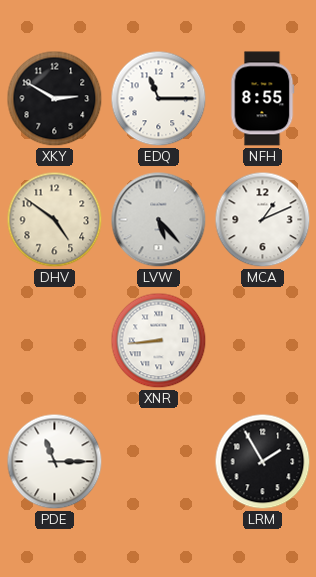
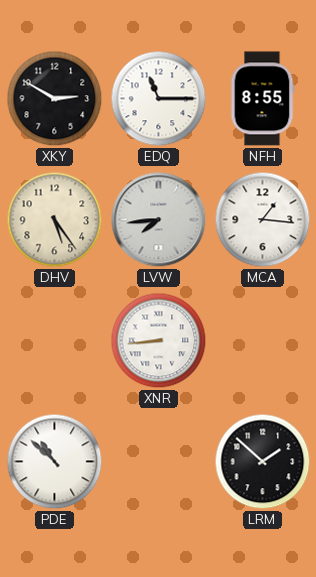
DHV: 4:51 -> 5:24 (55, 220)
LVW: 5:23 -> 7:44 (159, 220)
MCA: 1:11 -> 1:16 (263, 220)
PDE: 11:15 -> 10:52 (55, 462)
LRM: 1:55 -> 1:52 (263, 462)
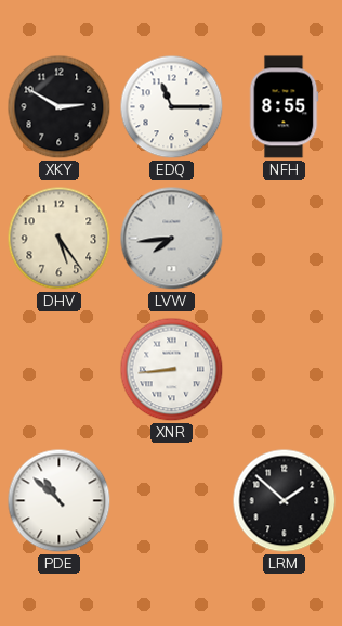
MCA: 1:16 -> none (263, 220)
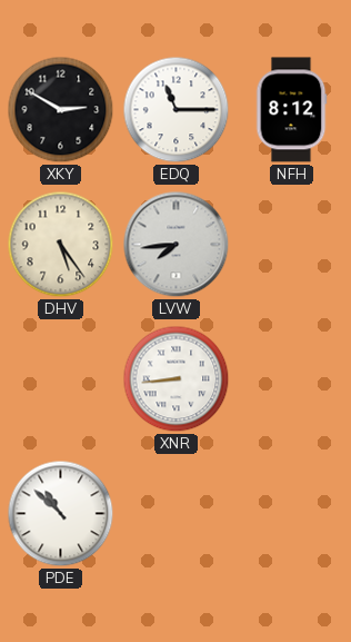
NFH: 8:55 -> 8:12 (291, 110)
LRM: 1:52 -> none (285, 501)
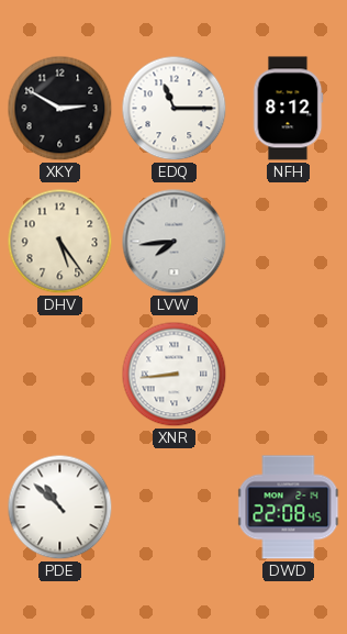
DWD: none -> 22:08 (289, 508)
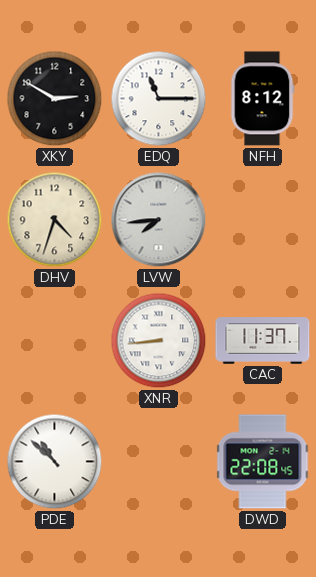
DHV: 5:24 -> 4:33 (55, 220)
CAC: none -> 11:37 (263, 341)
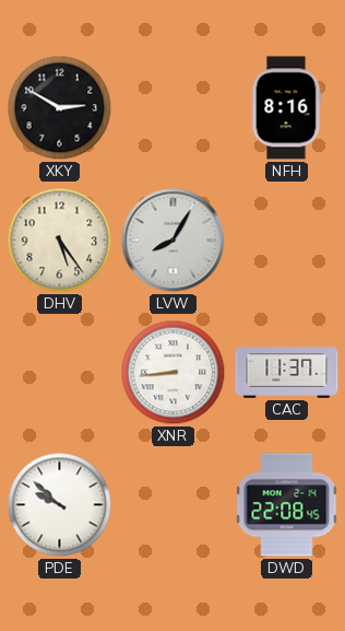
EDQ: 11:15 -> none (159, 99)
NFH: 8:12 -> 8:16 (286, 108)
DHV: 4:33 -> 5:24 (60, 241)
LVW: 7:44 -> 8:05 (174, 241)
PDE: 10:52 -> 9:52 (60, 505)
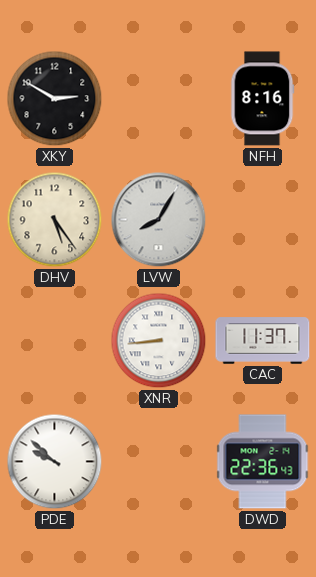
DWD: 22:08 -> 22:36 (263, 462)
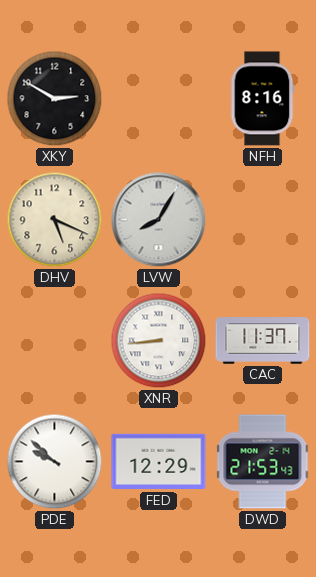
DHV: 5:24 -> 5:19 (55, 220)
FED: none -> 12:29 (159, 462)
DWD: 22:36 -> 21:53 (263, 462)
